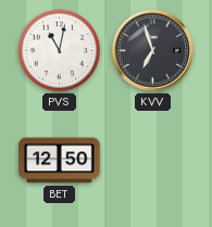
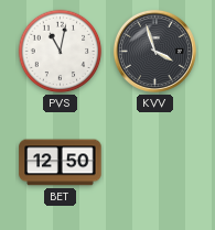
KVV: 6:57 -> 3:57 (154, 51)
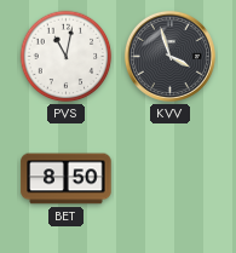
BET: 12:50 -> 8:50 (67, 179)
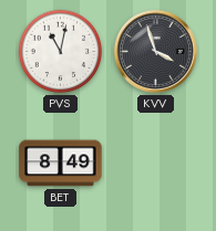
BET: 8:50 -> 8:49 (61, 164)
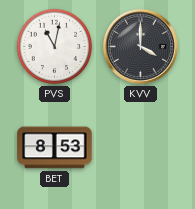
KVV: 3:57 -> 4:00 (140, 46)
BET: 8:49 -> 8:53 (55, 148)
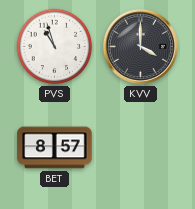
PVS: 11:02 -> 10:57 (55, 47)
BET: 8:53 -> 8:57 (55, 148)
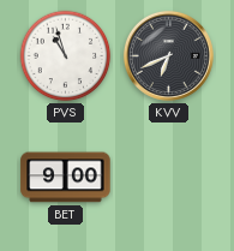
KVV: 4:00 -> 6:41 (168, 55)
BET: 8:57 -> 9:00 (66, 178)
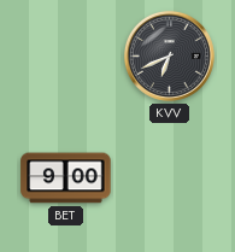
PVS: 10:57 -> none (66, 56)
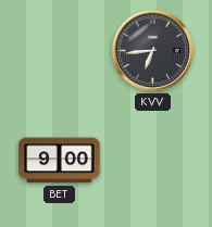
KVV: 6:41 -> 6:44 (152, 50)
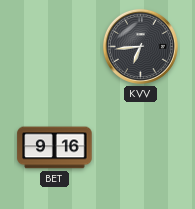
BET: 9:00 -> 9:16 (55, 148)
